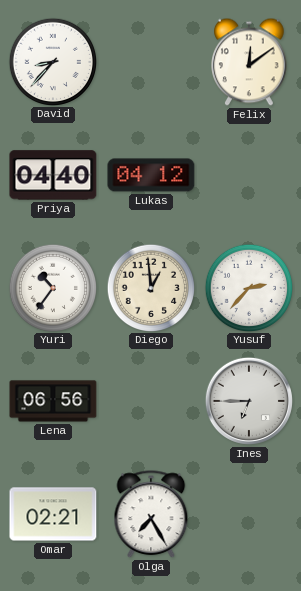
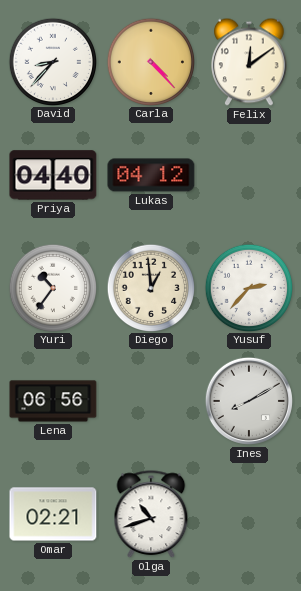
Carla: none -> 4:23 (150, 61)
Ines: 6:45 -> 8:10 (249, 401)
Olga: 7:25 -> 10:42 (151, 515)
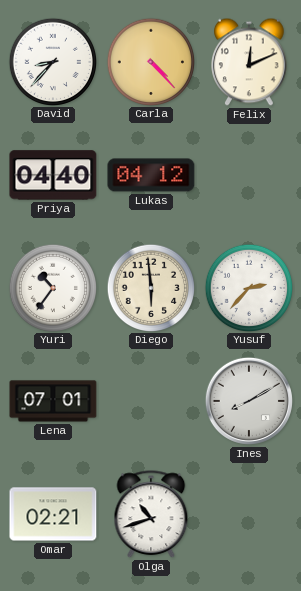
Felix: 12:09 -> 12:11 (250, 62)
Diego: 12:59 -> 5:59 (150, 287)
Lena: 06:56 -> 07:01 (53, 401)
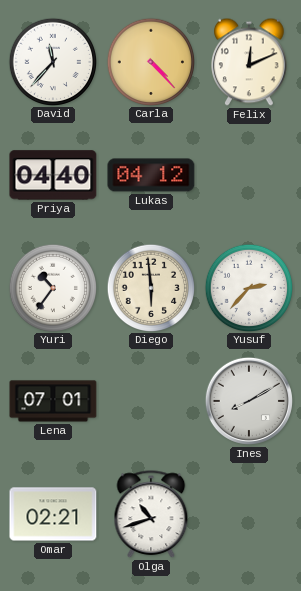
David: 8:37 -> 11:37 (52, 61)
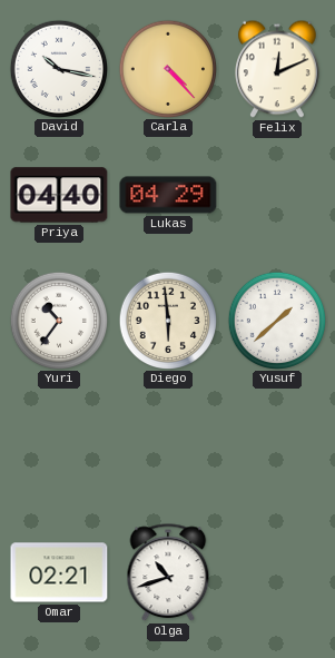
David: 11:37 -> 10:17 (58, 68)
Lukas: 04:12 -> 04:29 (168, 195)
Yusuf: 2:37 -> 1:38 (276, 320)
Lena: 07:01 -> none (53, 401)
Ines: 8:10 -> none (249, 401)
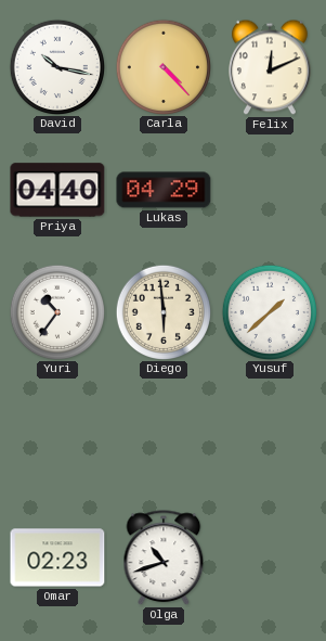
Omar: 02:21 -> 02:23 (57, 557)
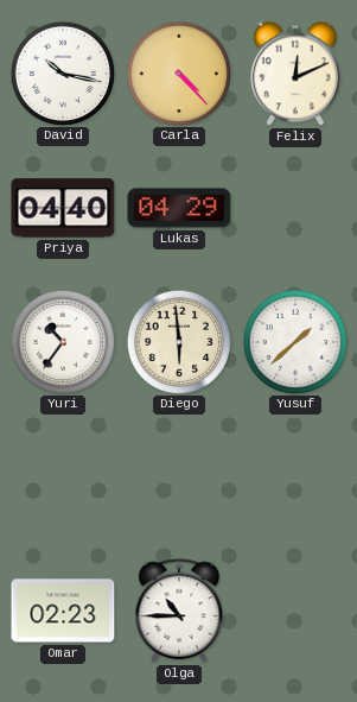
Olga: 10:42 -> 10:45 (179, 612)
